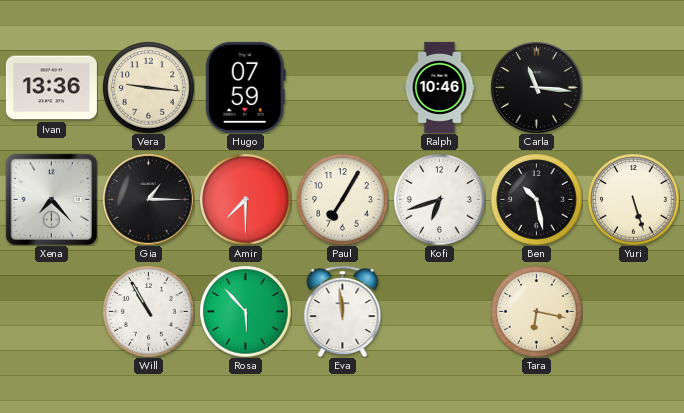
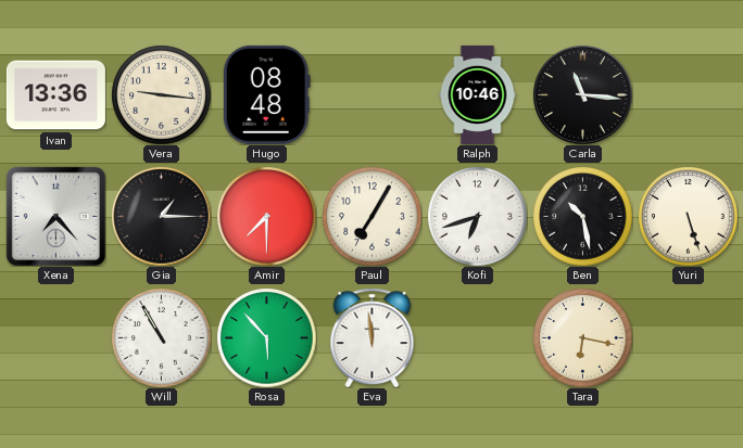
Hugo: 07:59 -> 08:48 (266, 94)
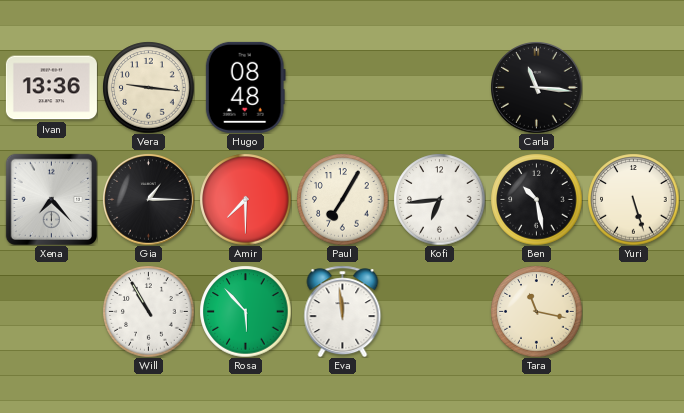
Ralph: 10:46 -> none (478, 94)
Kofi: 6:42 -> 6:44 (439, 199)
Tara: 6:17 -> 11:17 (536, 311)
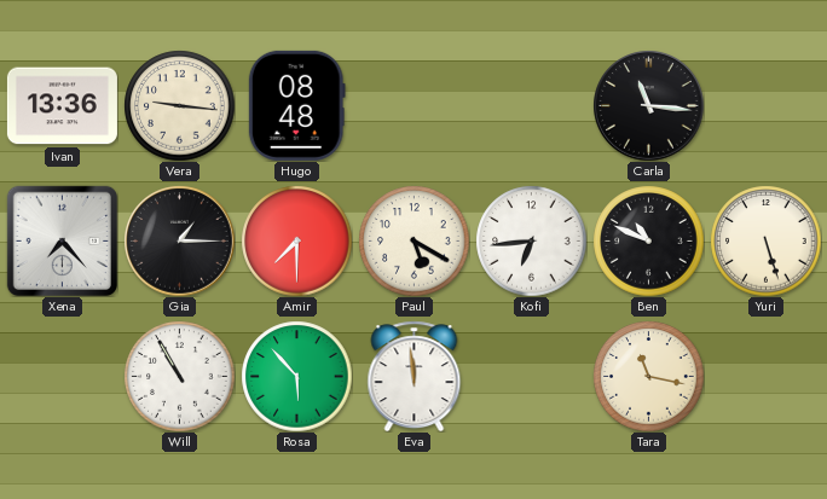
Paul: 7:05 -> 5:20 (413, 240)
Ben: 10:28 -> 10:49 (648, 240)
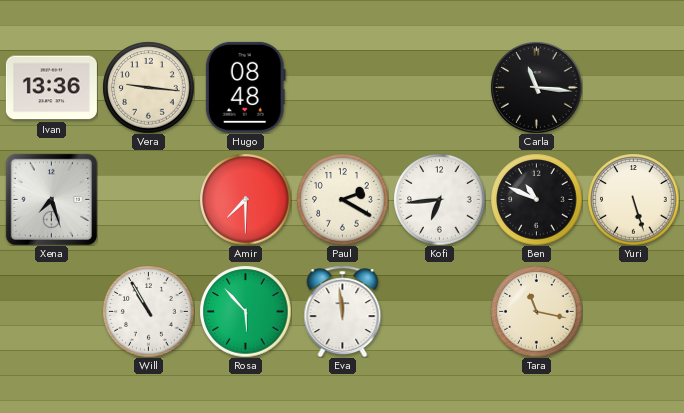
Xena: 7:23 -> 7:27 (51, 199)
Gia: 1:15 -> none (179, 240)
Paul: 5:20 -> 2:20 (342, 199)
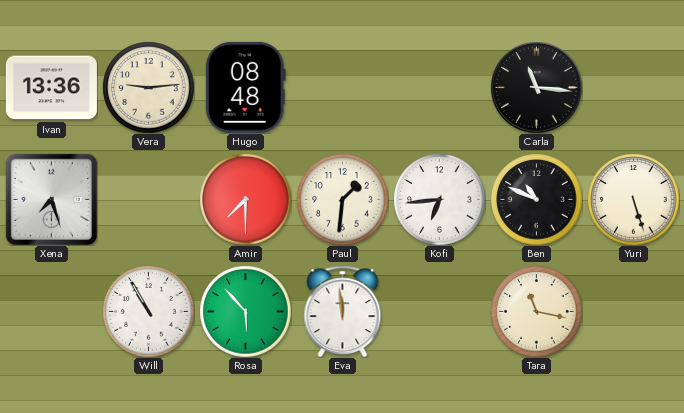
Vera: 9:16 -> 9:14 (148, 87)
Paul: 2:20 -> 1:31 (342, 199)
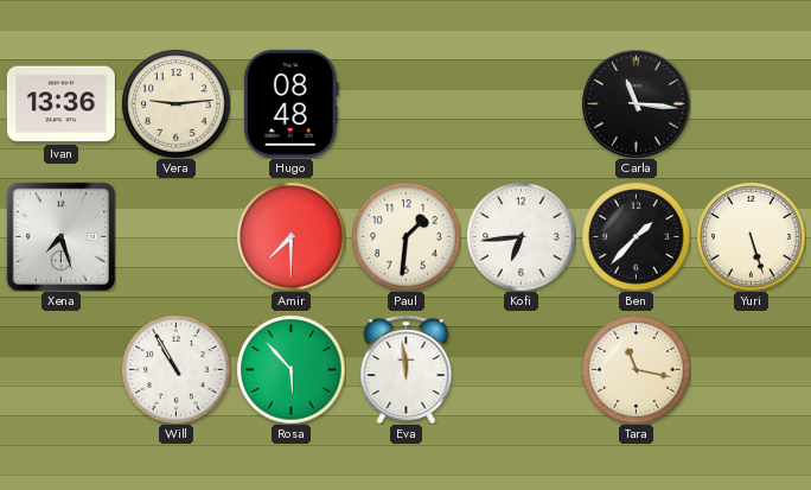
Ben: 10:49 -> 1:37 (636, 236)
